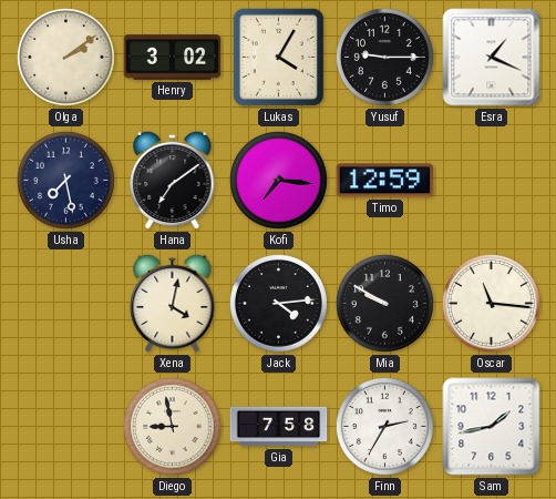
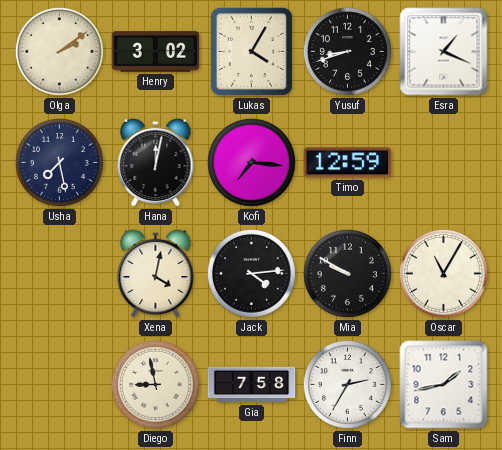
Yusuf: 9:15 -> 8:42 (347, 51)
Hana: 7:09 -> 12:02 (156, 162)
Oscar: 11:16 -> 11:05 (443, 273)
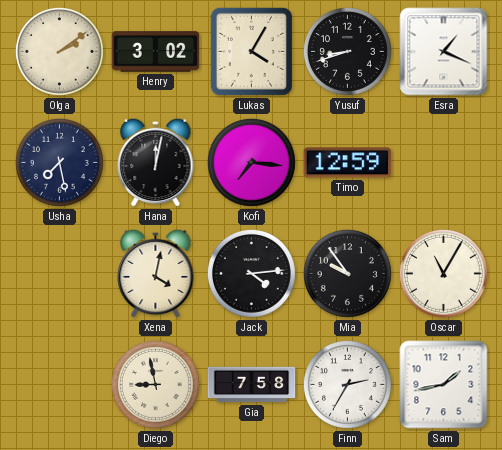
Mia: 9:50 -> 9:54 (347, 273)
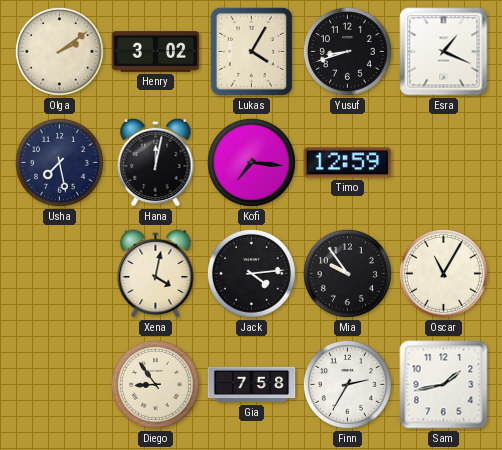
Diego: 8:58 -> 8:54 (155, 384)
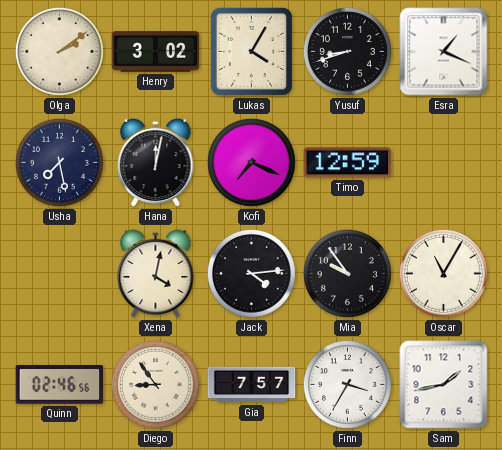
Kofi: 7:16 -> 7:19 (251, 162)
Quinn: none -> 02:46 (60, 385)
Gia: 7:58 -> 7:57 (252, 385)
Finn: 2:35 -> 3:35 (347, 384)
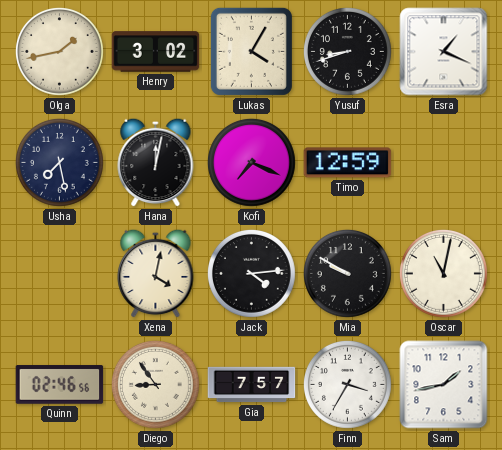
Olga: 2:09 -> 1:43 (59, 51)
Mia: 9:54 -> 9:50 (347, 273)
Oscar: 11:05 -> 11:02 (443, 273)
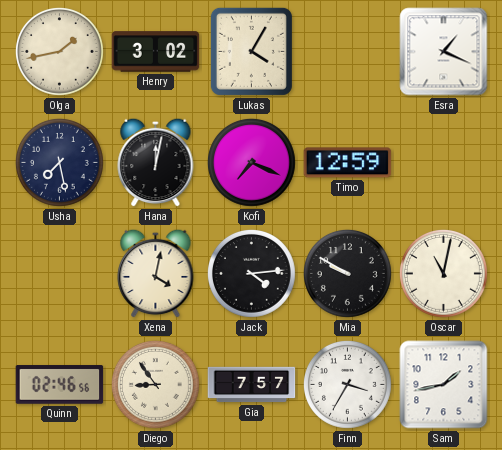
Yusuf: 8:42 -> none (347, 51)
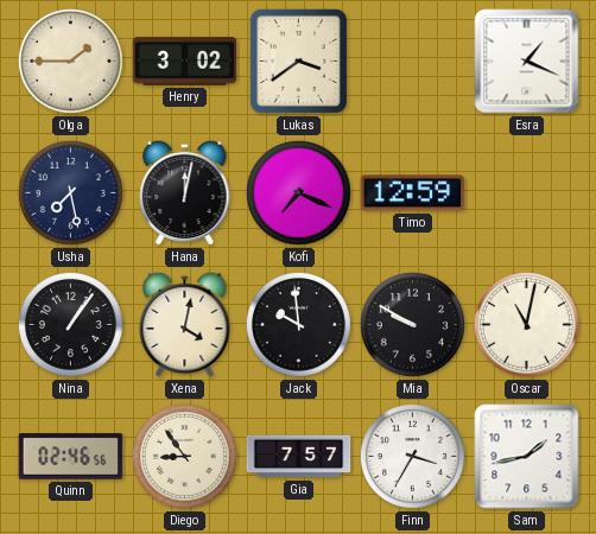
Olga: 1:43 -> 1:45 (70, 61)
Lukas: 4:05 -> 3:39 (298, 61)
Nina: none -> 1:06 (70, 324)
Jack: 4:14 -> 9:59 (298, 324)
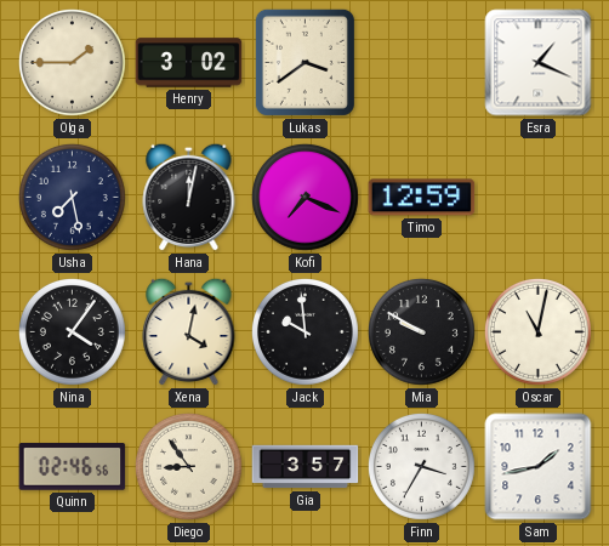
Nina: 1:06 -> 4:06 (72, 331)
Gia: 7:57 -> 3:57 (306, 467)
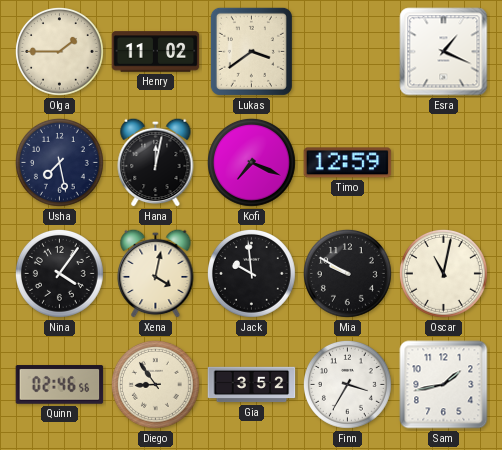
Henry: 3:02 -> 11:02 (156, 52)
Gia: 3:57 -> 3:52 (252, 385)
